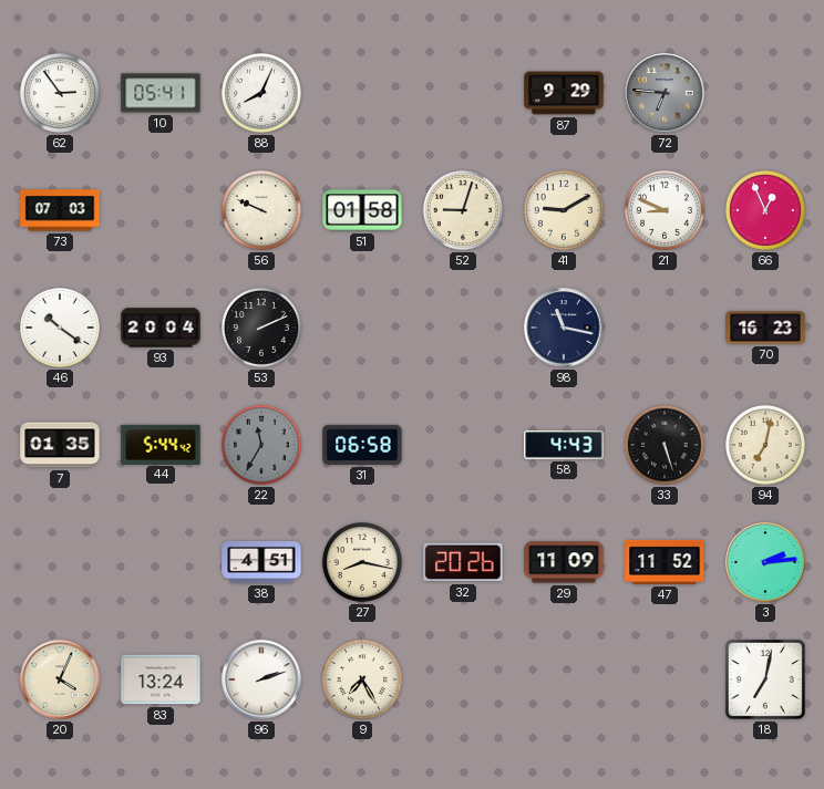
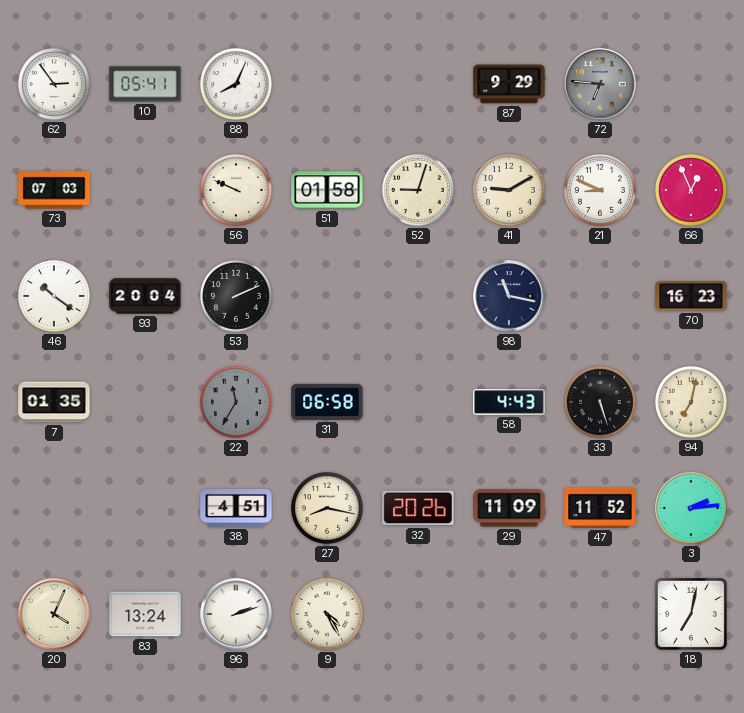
44: 5:44 -> none (161, 444)
9: 7:25 -> 4:25 (327, 614)
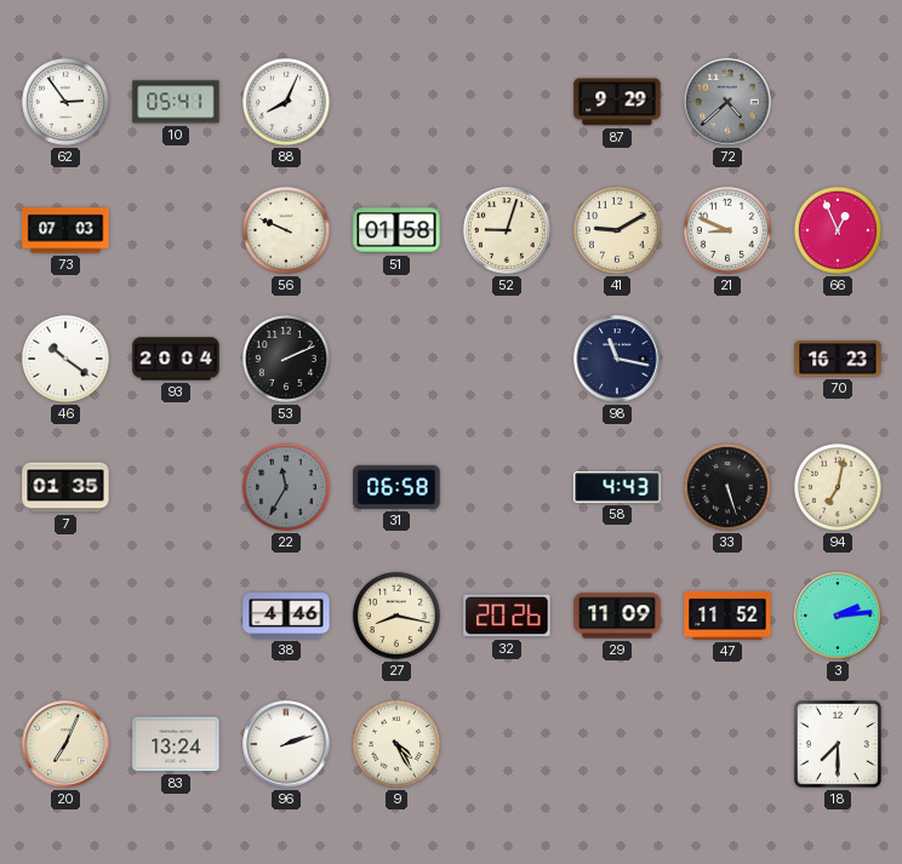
72: 6:46 -> 4:38 (727, 102)
38: 4:51 -> 4:46 (286, 617)
20: 4:04 -> 7:04 (65, 744)
18: 7:02 -> 7:30 (838, 744)
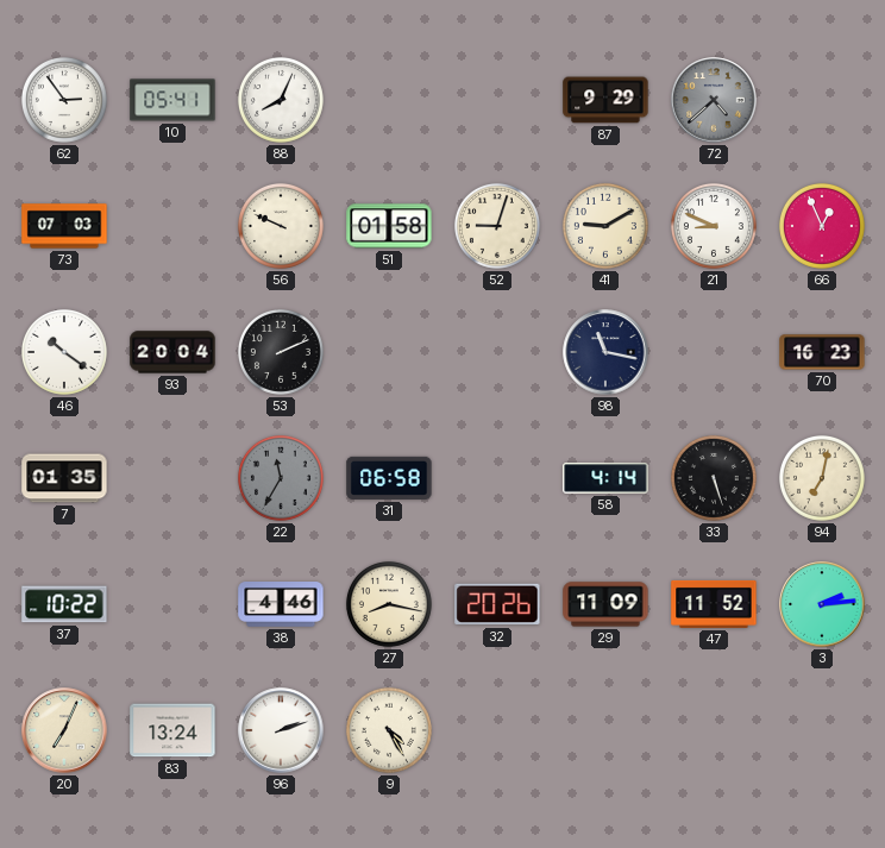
58: 4:43 -> 4:14 (605, 478)
37: none -> 10:22 (64, 604)
18: 7:30 -> none (838, 744)
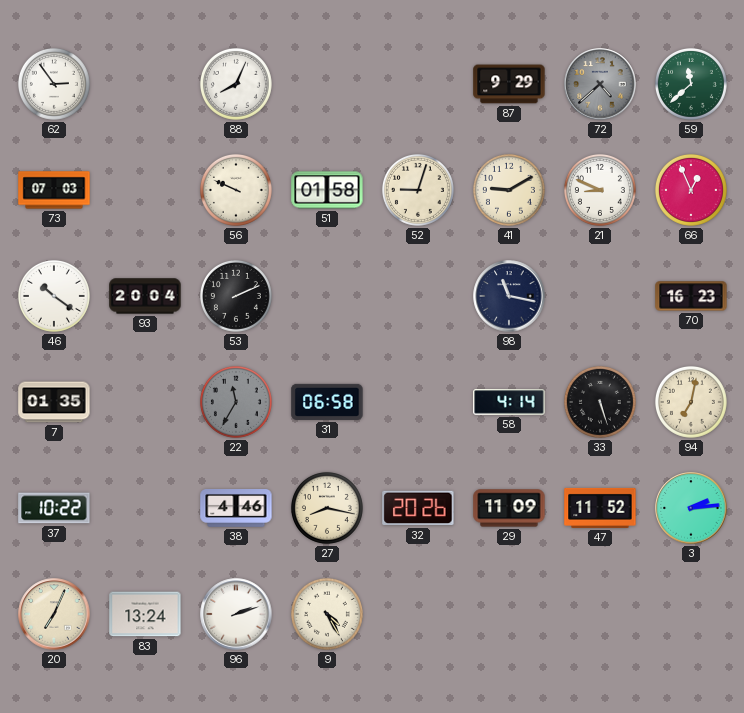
10: 05:41 -> none (172, 100)
59: none -> 11:38 (691, 84)
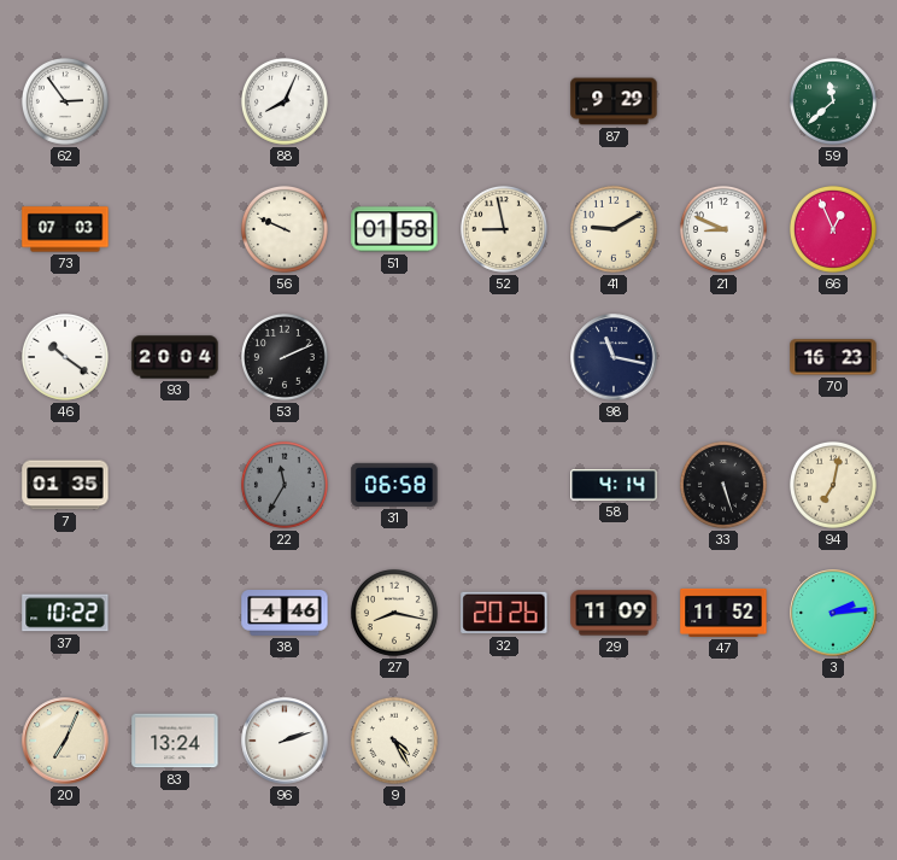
72: 4:38 -> none (600, 84)
52: 9:03 -> 8:58 (504, 229)
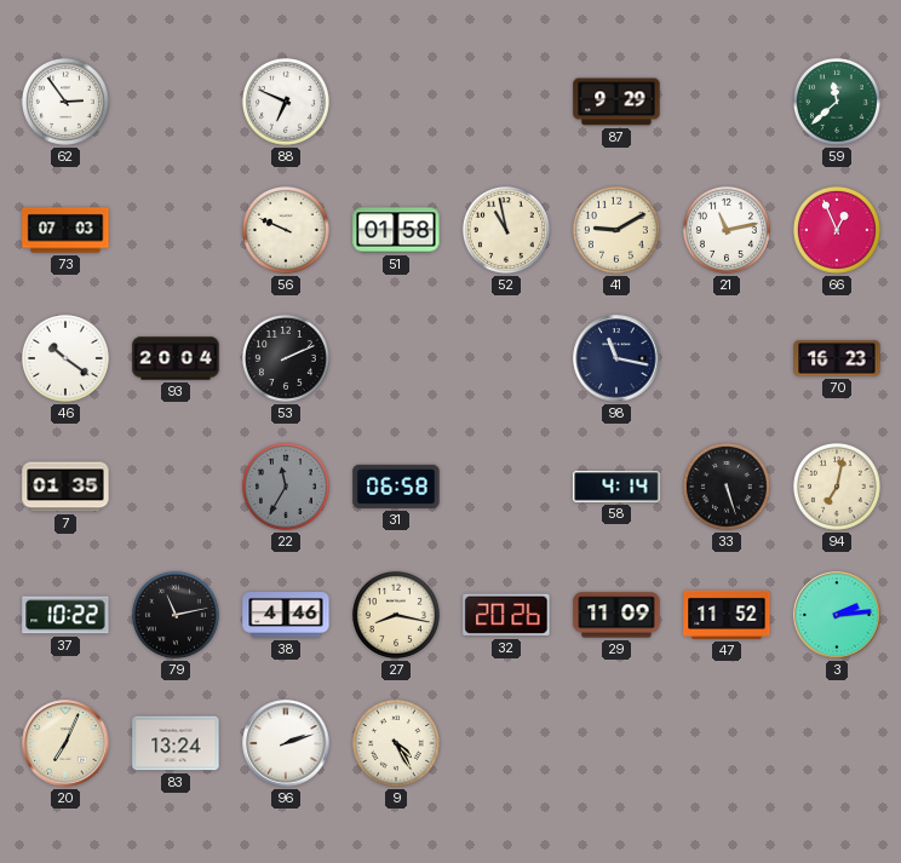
88: 8:04 -> 6:49 (286, 102)
52: 8:58 -> 10:58 (506, 230)
21: 8:49 -> 11:13 (727, 230)
79: none -> 11:13 (176, 615)
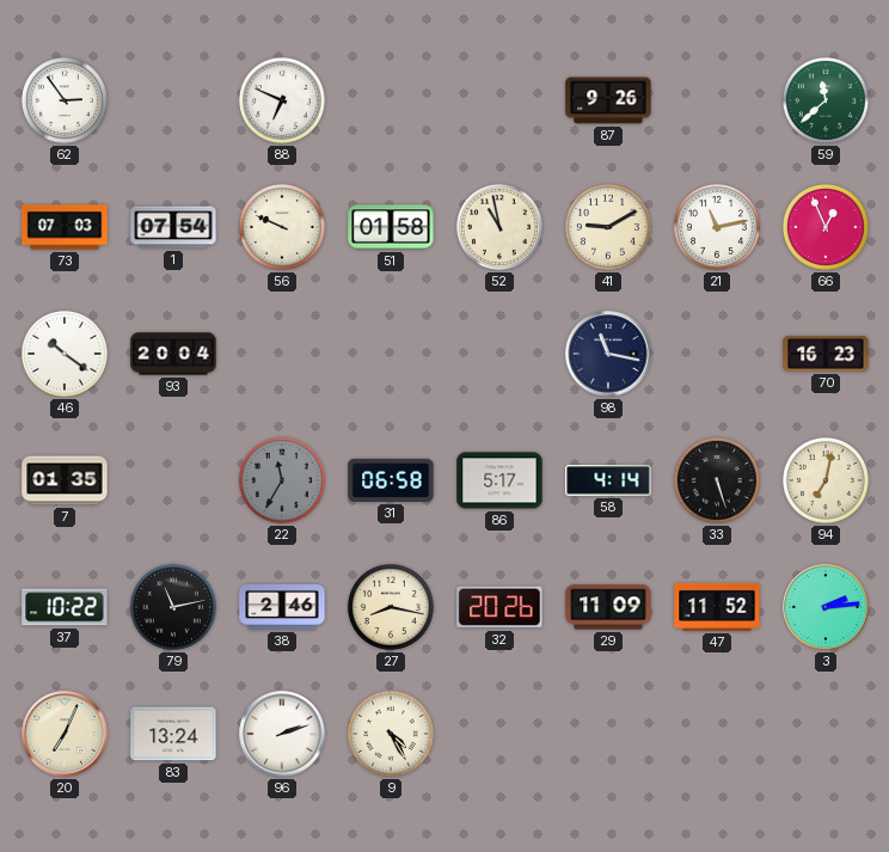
87: 9:29 -> 9:26 (608, 100)
1: none -> 07:54 (173, 227)
53: 2:11 -> none (286, 358)
86: none -> 5:17 (499, 480)
38: 4:46 -> 2:46 (282, 608)
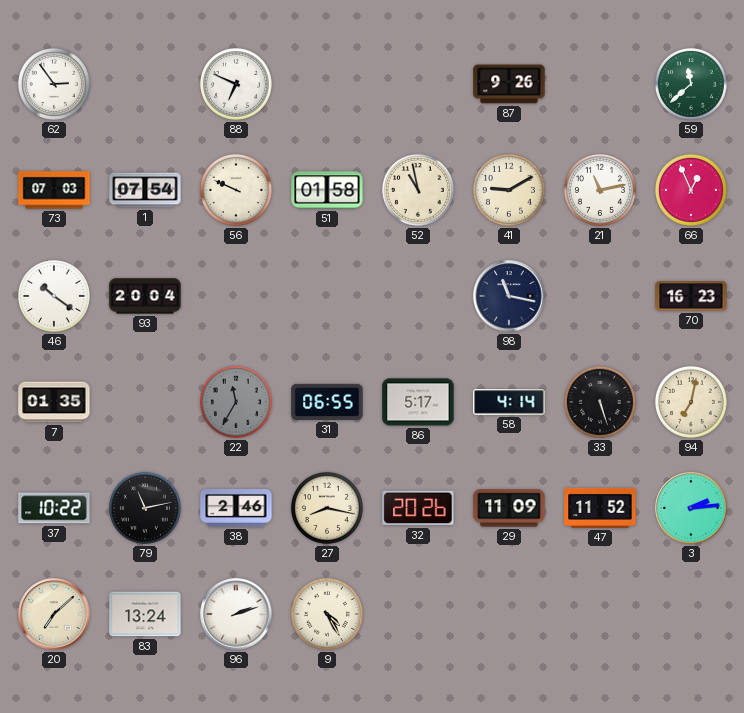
31: 06:58 -> 06:55 (327, 402)
20: 7:04 -> 7:08 (54, 614)
